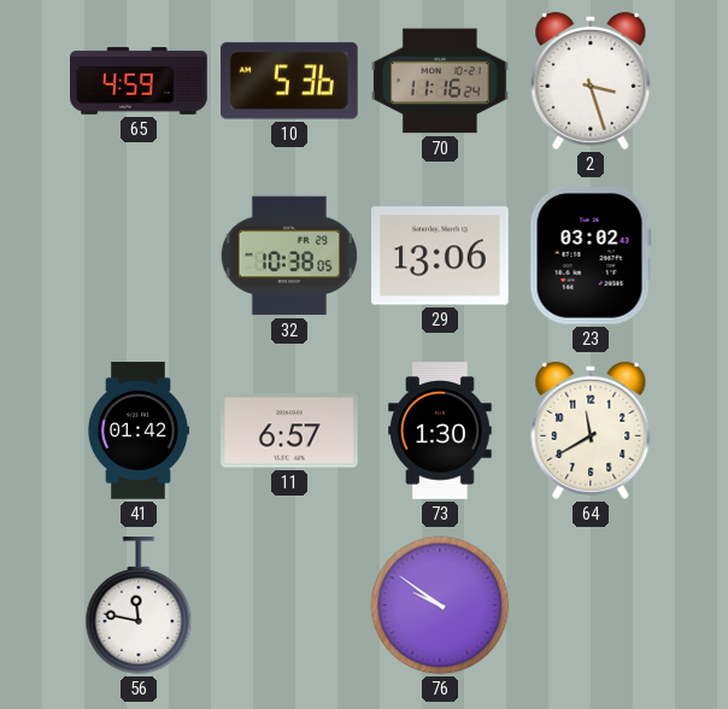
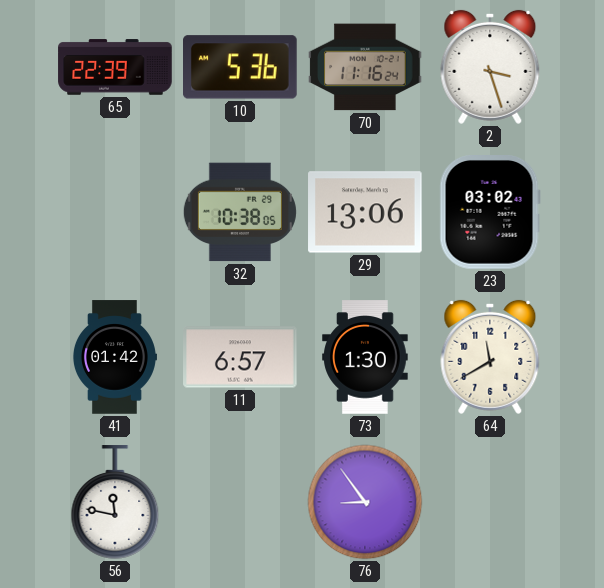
65: 4:59 -> 22:39 (115, 67)
76: 9:51 -> 8:54 (365, 502)
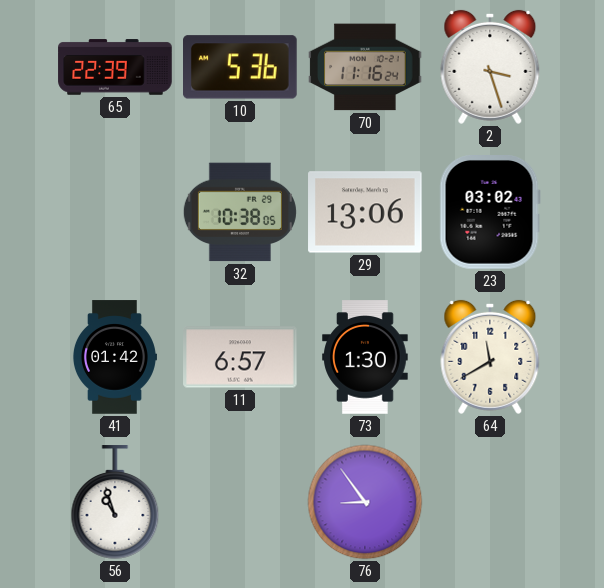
56: 11:47 -> 10:57 (115, 502)
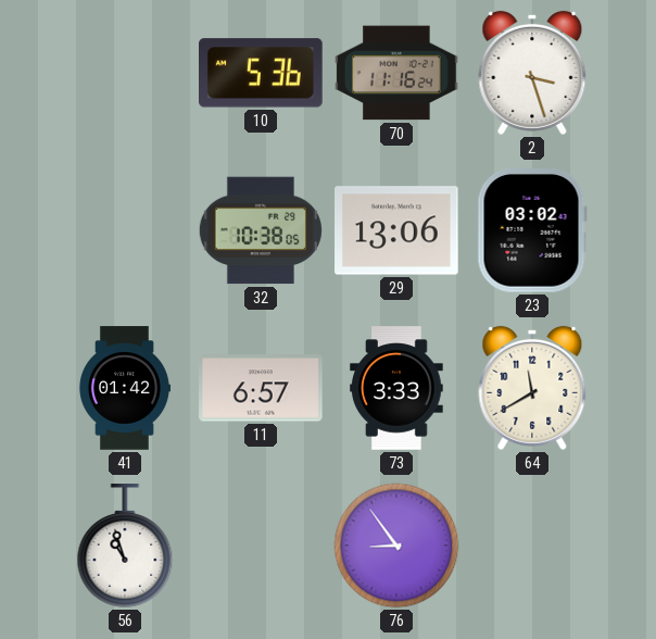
65: 22:39 -> none (115, 67)
73: 1:30 -> 3:33 (396, 388)
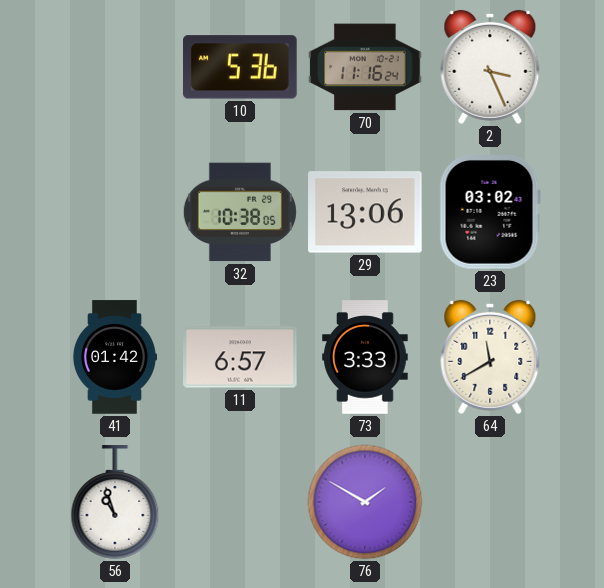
2: 3:27 -> 3:26 (490, 67)
76: 8:54 -> 1:50 (365, 502)
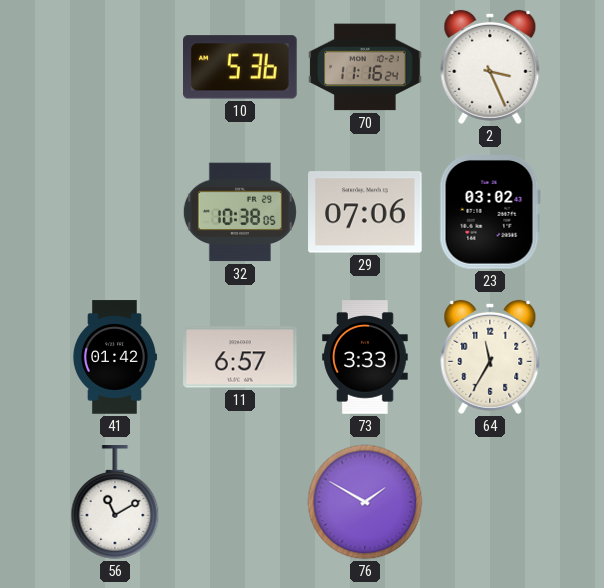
29: 13:06 -> 07:06 (365, 212)
64: 11:40 -> 11:35 (490, 357)
56: 10:57 -> 11:10 (115, 502)
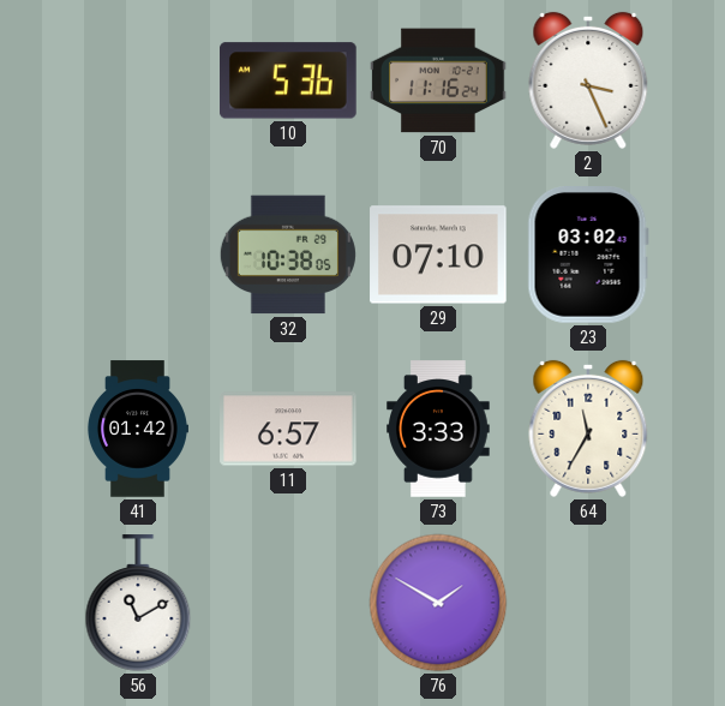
29: 07:06 -> 07:10 (438, 255)
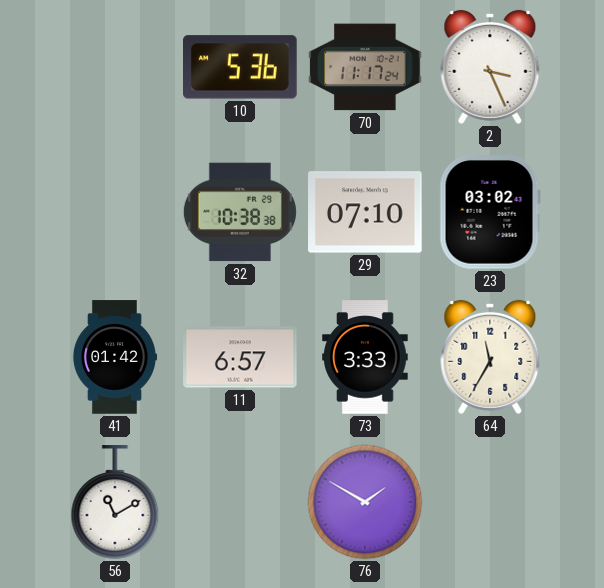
70: 11:16 -> 11:17 (365, 67)
32: 10:38:05 -> 10:38:38 (240, 212)
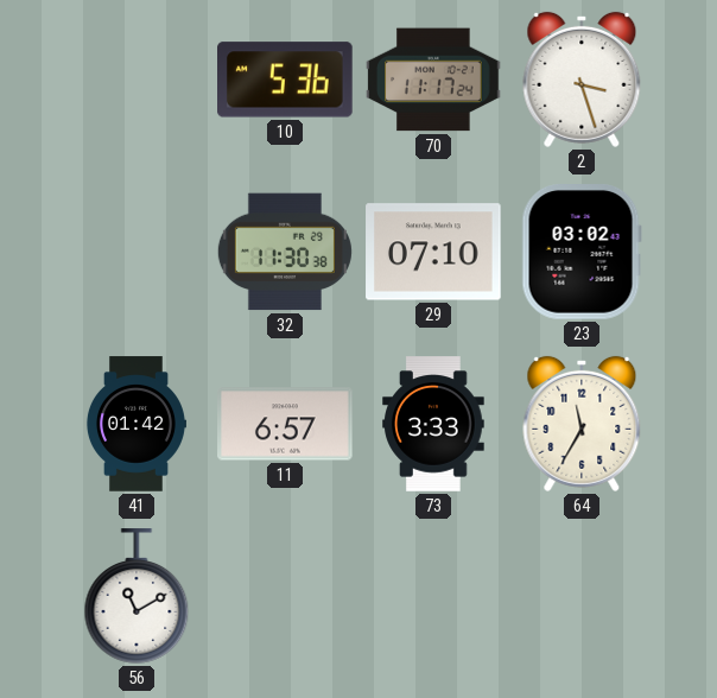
2: 3:26 -> 3:27 (582, 80)
32: 10:38 -> 11:30 (285, 252)
76: 1:50 -> none (365, 502)
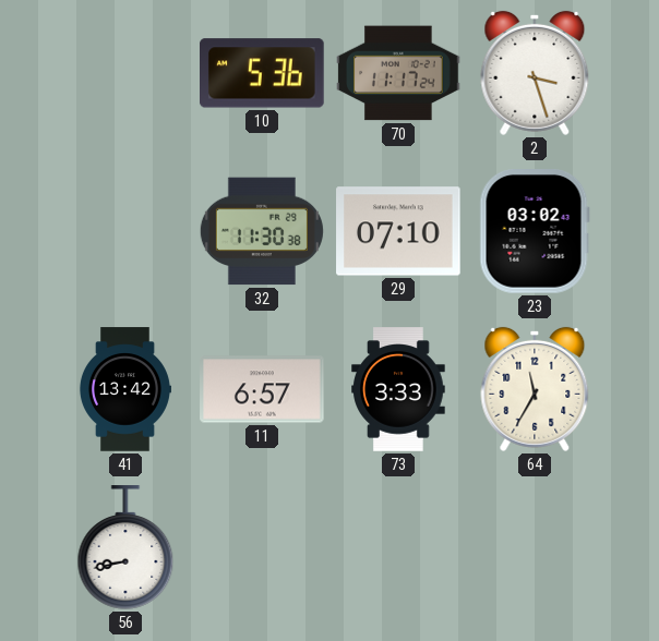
41: 01:42 -> 13:42 (124, 389)
56: 11:10 -> 8:43 (125, 547)
